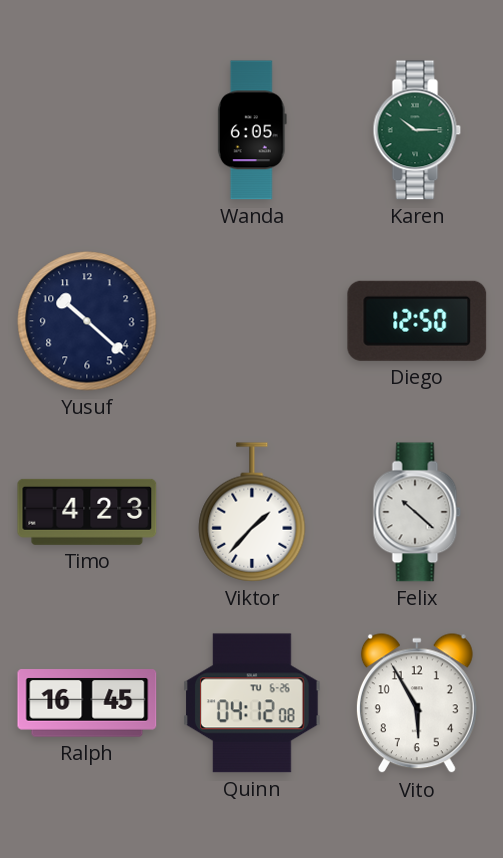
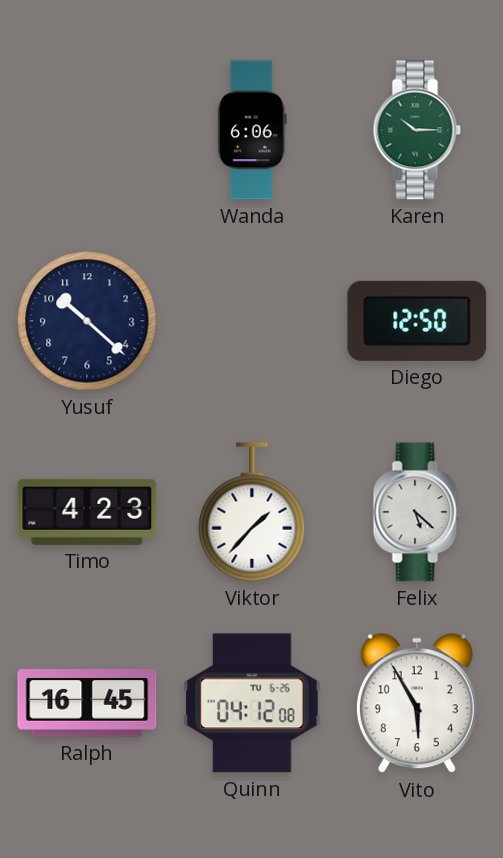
Wanda: 6:05 -> 6:06 (252, 130)
Felix: 10:22 -> 5:22 (417, 512)
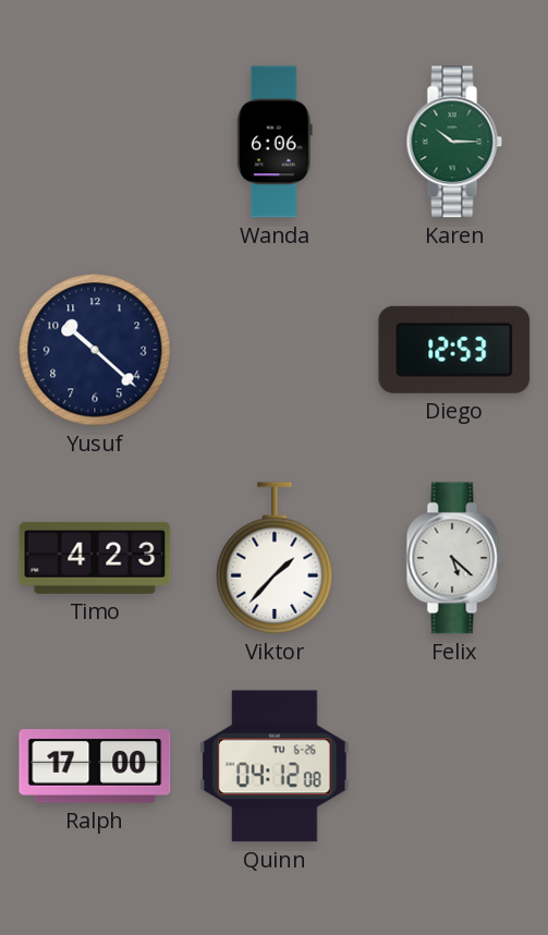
Diego: 12:50 -> 12:53 (454, 350)
Ralph: 16:45 -> 17:00 (95, 766)
Vito: 5:55 -> none (417, 704)
